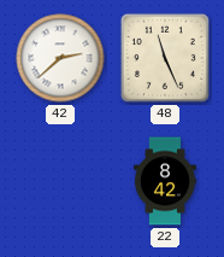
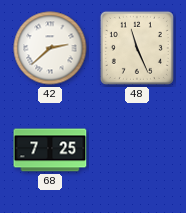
68: none -> 7:25 (50, 150)
22: 8:42 -> none (165, 181)
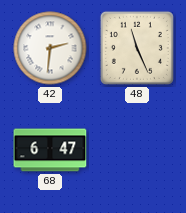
42: 2:38 -> 2:31 (50, 48)
68: 7:25 -> 6:47 (50, 150)
